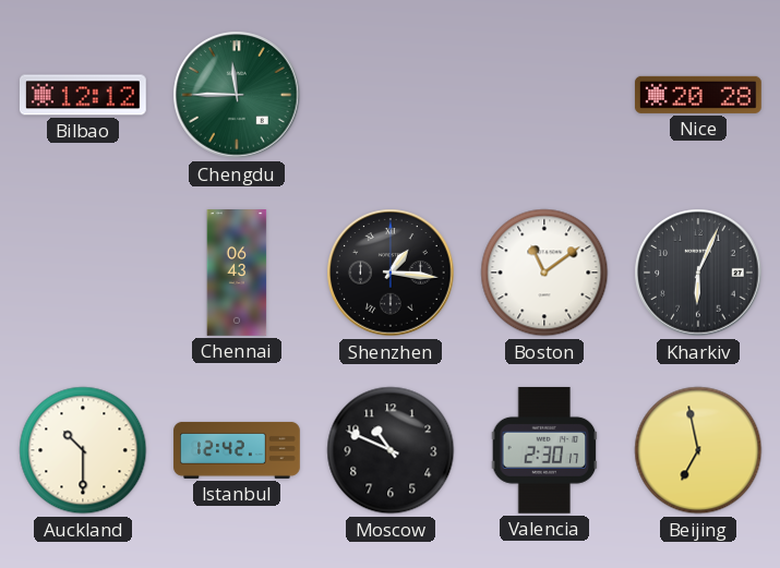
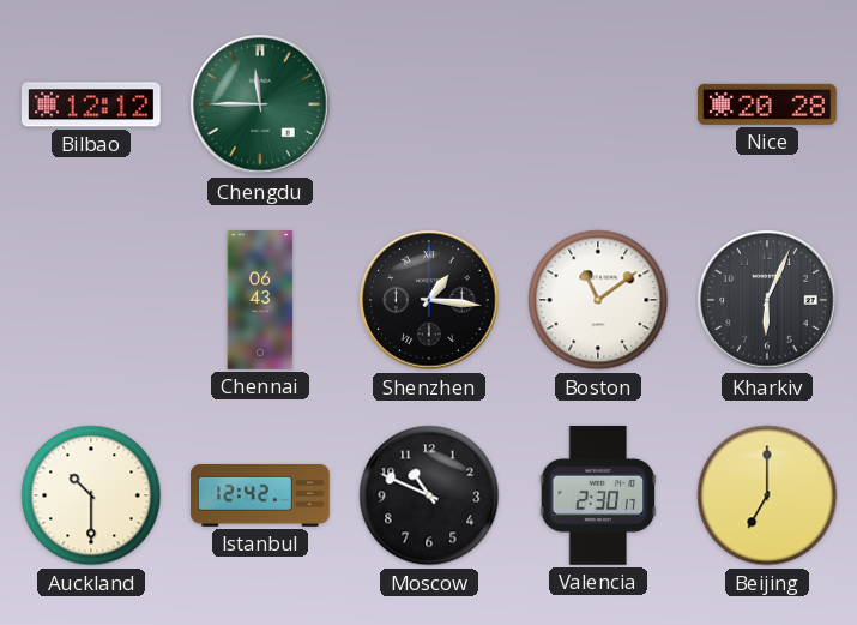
Beijing: 6:58 -> 7:00 (767, 495)
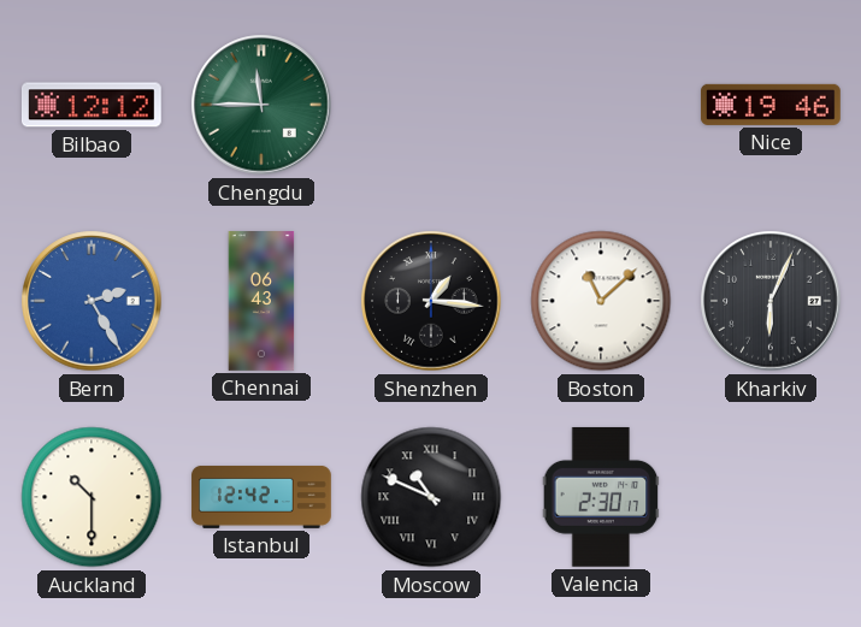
Nice: 20:28 -> 19:46 (771, 105)
Bern: none -> 2:25 (92, 301)
Boston: 11:09 -> 11:08 (601, 301)
Moscow numerals: Arabic -> Roman (431, 497)
Beijing: 7:00 -> none (767, 495)
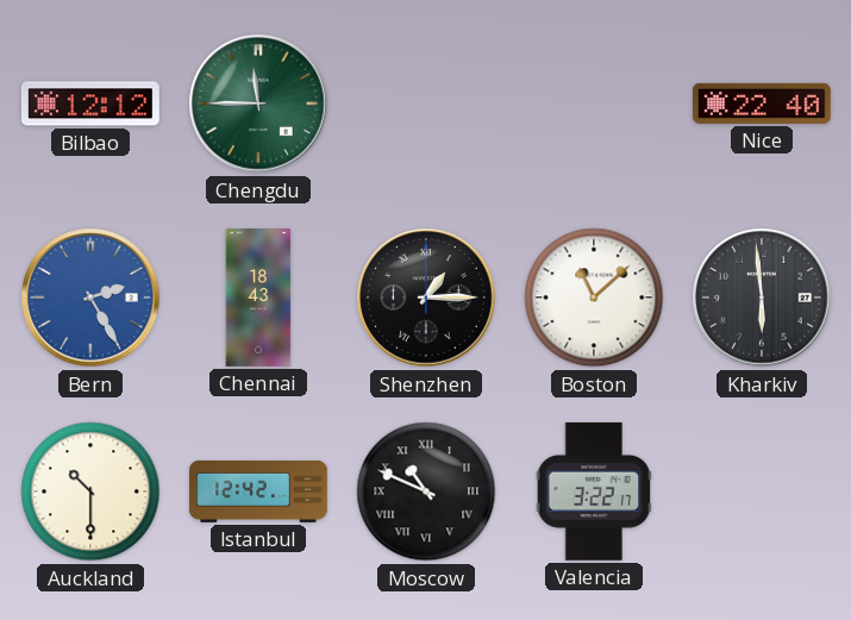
Nice: 19:46 -> 22:40 (762, 104)
Chennai: 06:43 -> 18:43 (258, 299)
Shenzhen: 1:16 -> 1:15 (426, 298)
Kharkiv: 6:04 -> 5:59 (762, 298)
Valencia: 2:30 -> 3:22 (594, 491)
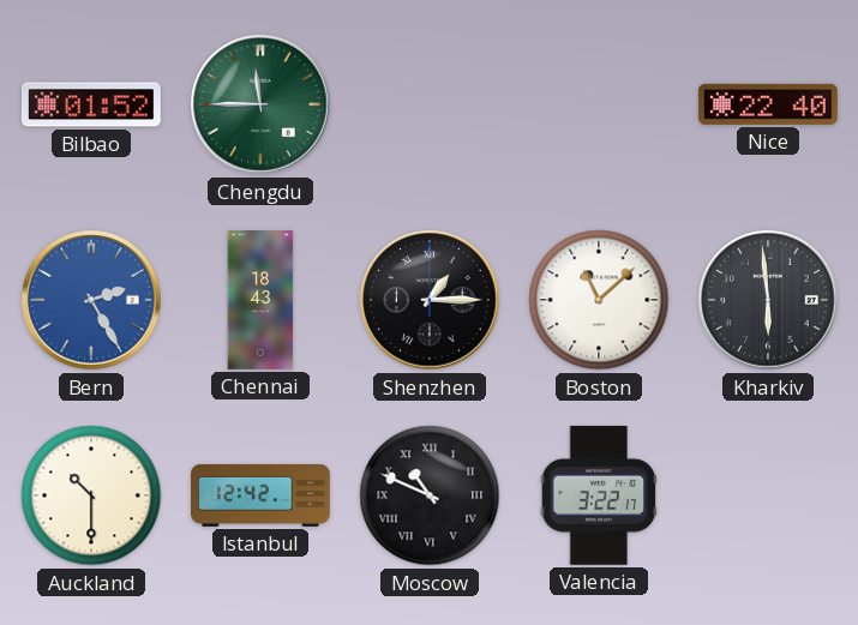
Bilbao: 12:12 -> 01:52 (91, 104)
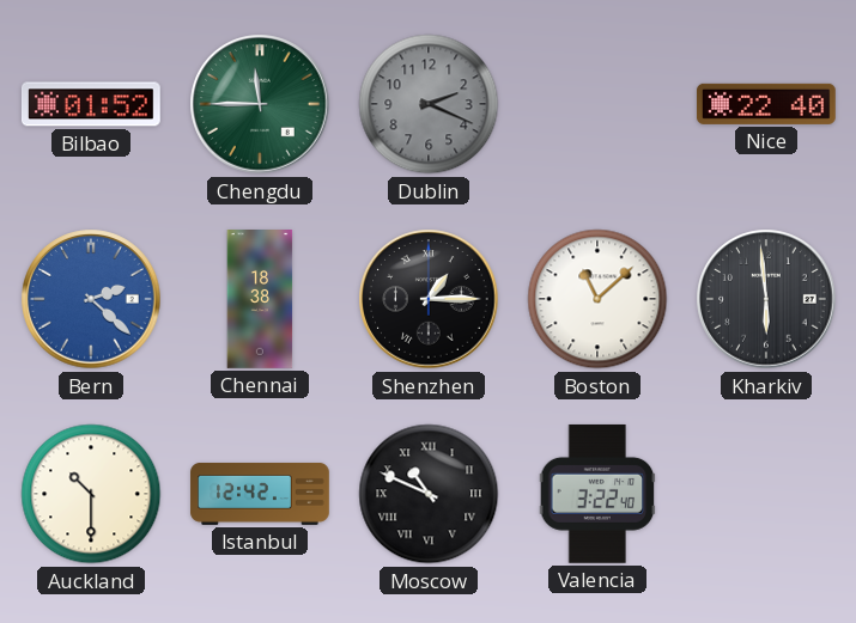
Dublin: none -> 2:19 (429, 104)
Bern: 2:25 -> 2:22 (91, 299)
Chennai: 18:43 -> 18:38 (260, 300)
Valencia: 3:22:17 -> 3:22:40 (597, 494)
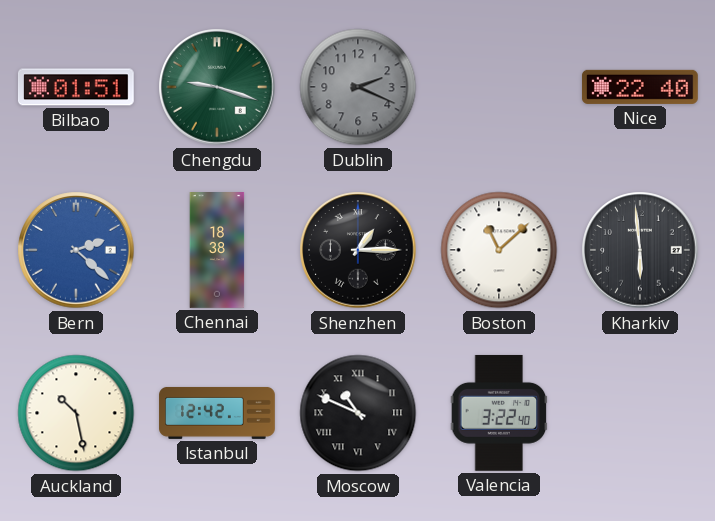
Bilbao: 01:52 -> 01:51 (76, 87)
Chengdu: 11:45 -> 9:18 (217, 87)
Auckland: 10:30 -> 10:28 (76, 413)
